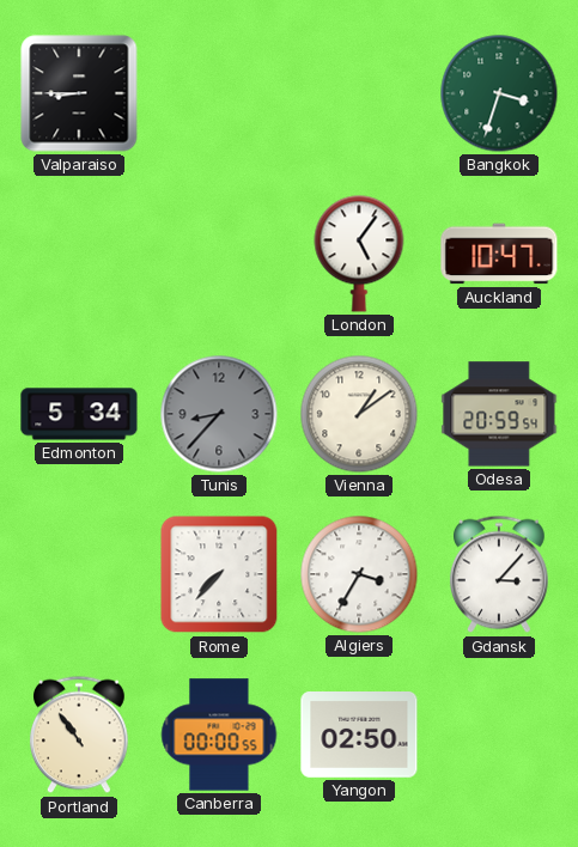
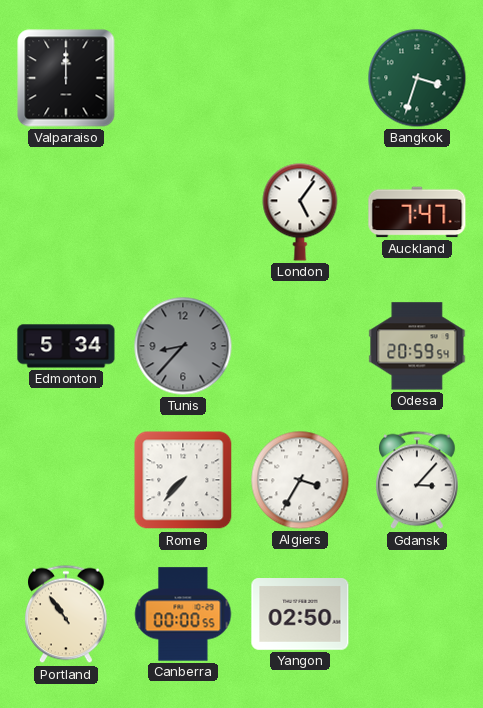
Valparaiso: 8:45 -> 12:00 (66, 78)
Auckland: 10:47 -> 7:47 (417, 212)
Vienna: 1:09 -> none (359, 414)
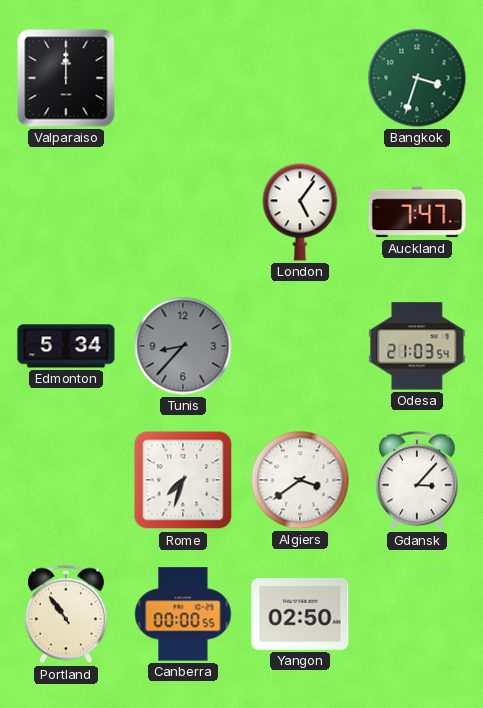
Odesa: 20:59 -> 21:03 (417, 346)
Rome: 7:37 -> 7:33 (183, 480)
Algiers: 3:35 -> 3:39 (300, 480)
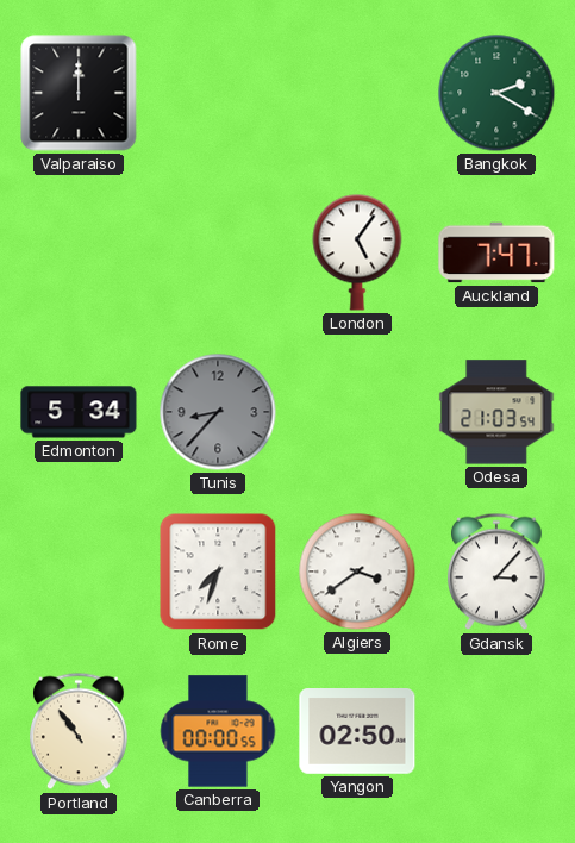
Bangkok: 3:33 -> 2:20 (496, 93)
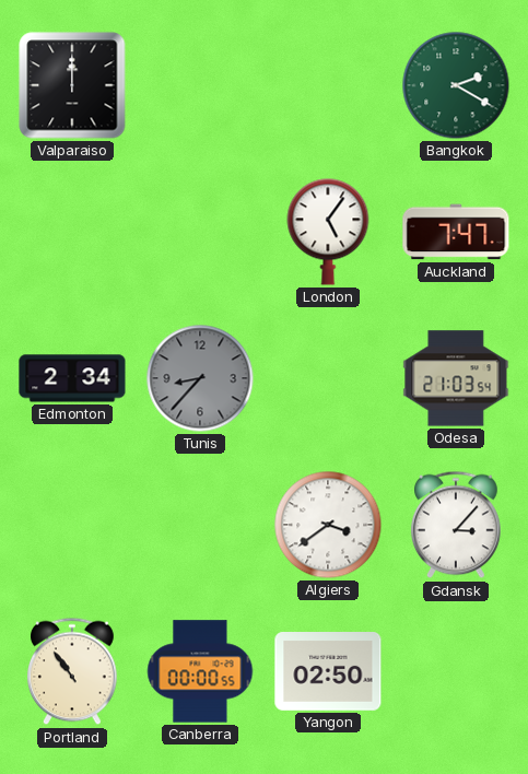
Edmonton: 5:34 -> 2:34 (72, 378)
Rome: 7:33 -> none (218, 572)
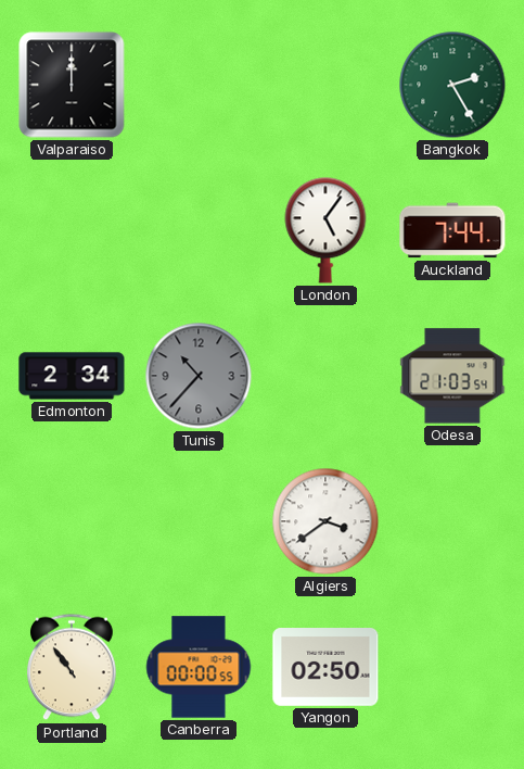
Bangkok: 2:20 -> 2:25 (452, 85)
Auckland: 7:47 -> 7:44 (452, 230)
Tunis: 8:37 -> 10:37 (199, 376)
Gdansk: 3:07 -> none (457, 525)
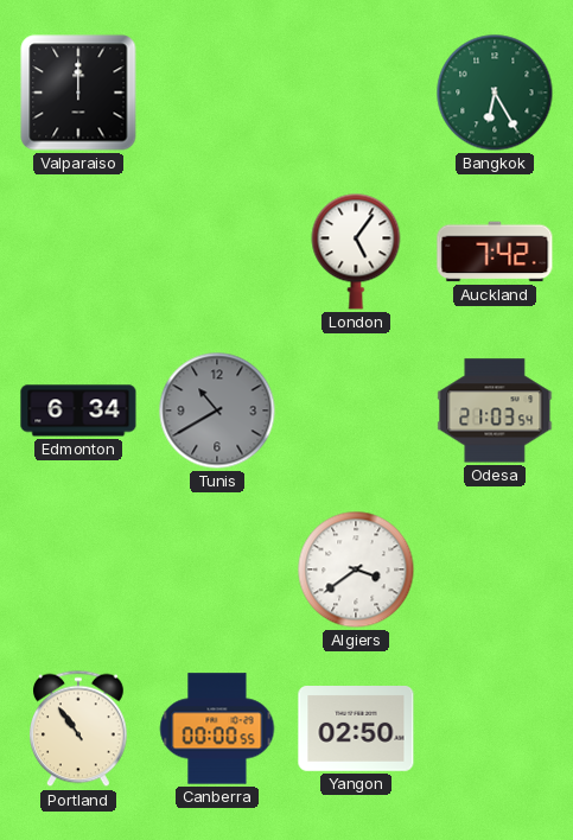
Bangkok: 2:25 -> 6:25 (495, 93)
Auckland: 7:44 -> 7:42 (495, 252)
Edmonton: 2:34 -> 6:34 (78, 411)
Tunis: 10:37 -> 10:40 (217, 411)
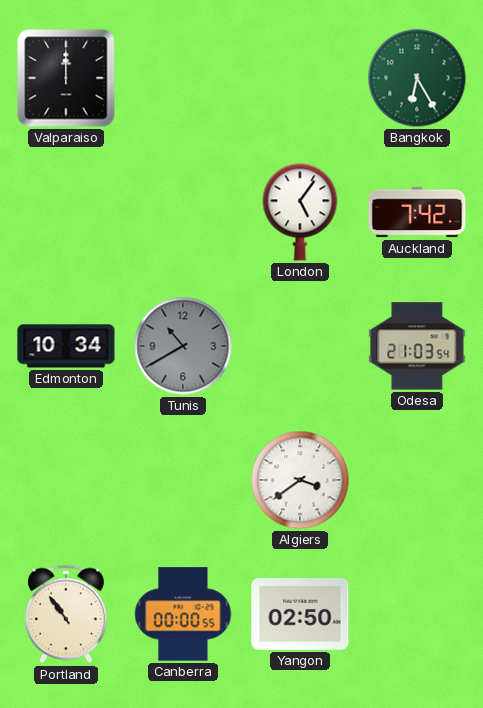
Edmonton: 6:34 -> 10:34 (66, 346)
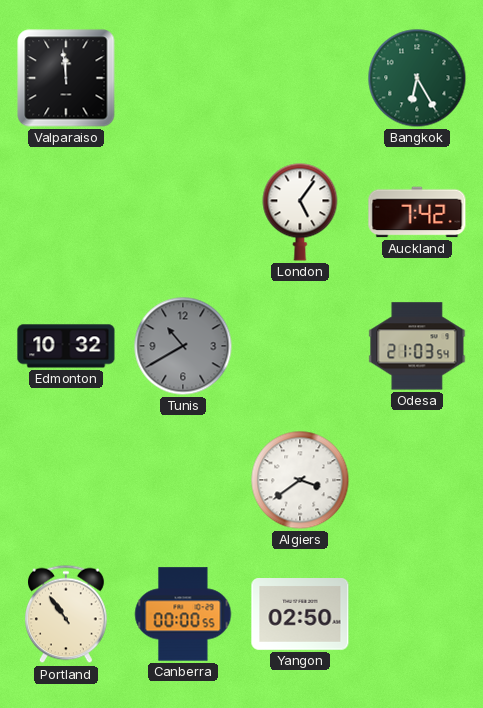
Valparaiso: 12:00 -> 11:59 (66, 78)
Edmonton: 10:34 -> 10:32 (66, 346)
